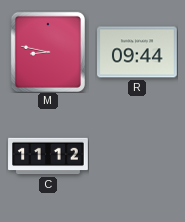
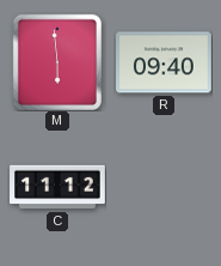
M: 8:47 -> 5:59 (57, 62)
R: 09:44 -> 09:40 (165, 62)
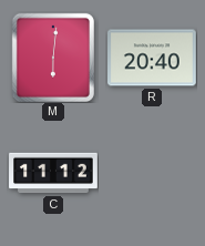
M: 5:59 -> 6:01 (53, 58)
R: 09:40 -> 20:40 (153, 58)
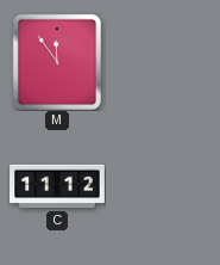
M: 6:01 -> 11:54 (57, 62)
R: 20:40 -> none (153, 58)
